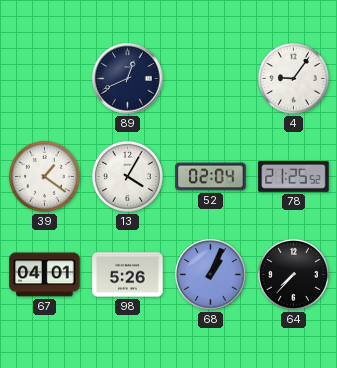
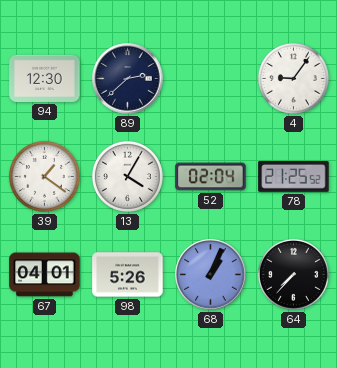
94: none -> 12:30 (45, 78)
89: 12:41 -> 2:38 (128, 79)
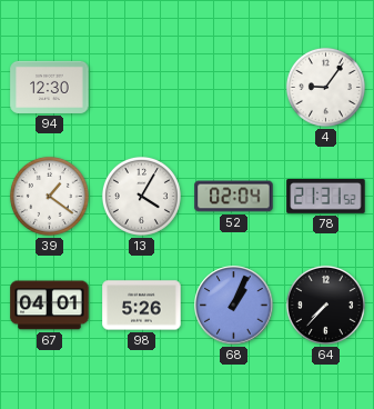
89: 2:38 -> none (128, 79)
78: 21:25 -> 21:31 (326, 197)
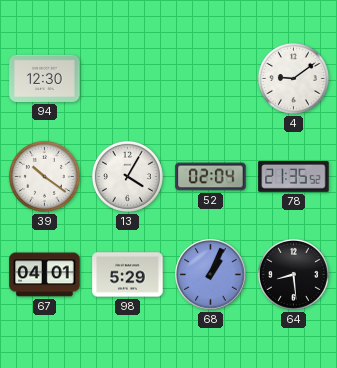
4: 9:06 -> 9:09 (293, 78)
39: 1:21 -> 10:21 (44, 176)
78: 21:31 -> 21:35 (294, 177)
98: 5:26 -> 5:29 (128, 275)
64: 7:37 -> 8:29 (293, 274)
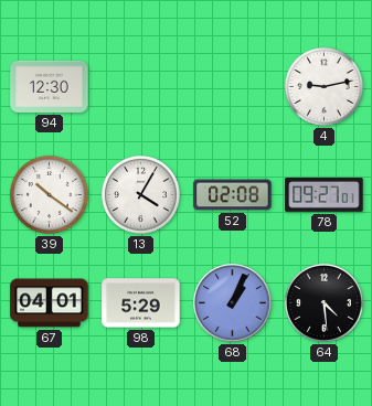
4: 9:09 -> 9:13 (323, 86)
52: 02:04 -> 02:08 (233, 195)
78: 21:35 -> 09:27 (325, 195)
64: 8:29 -> 4:29 (323, 302)
